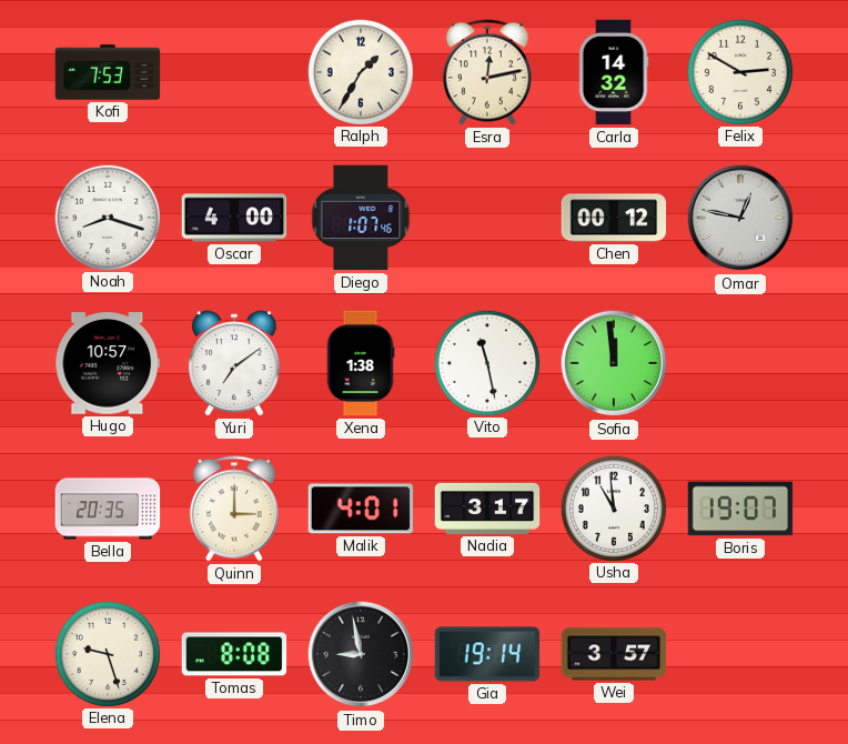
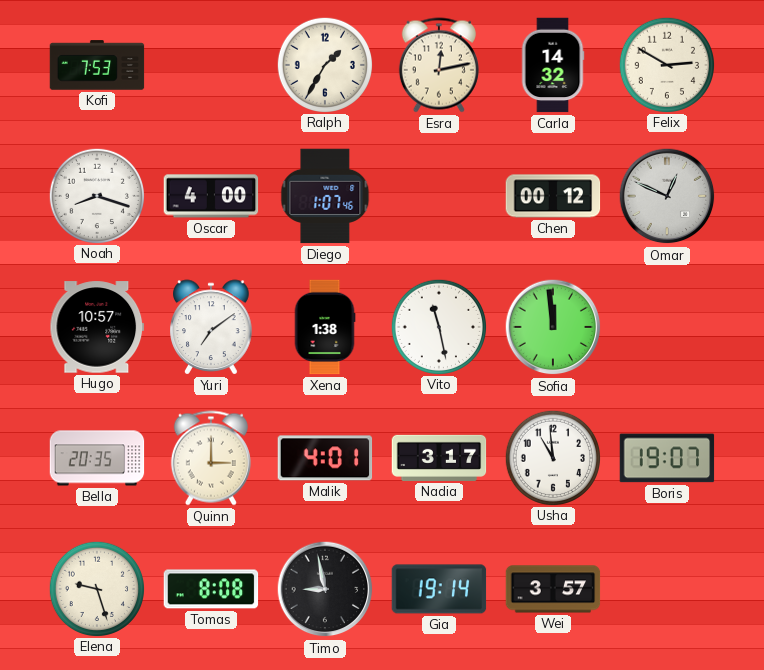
Omar: 12:47 -> 12:49 (667, 196)
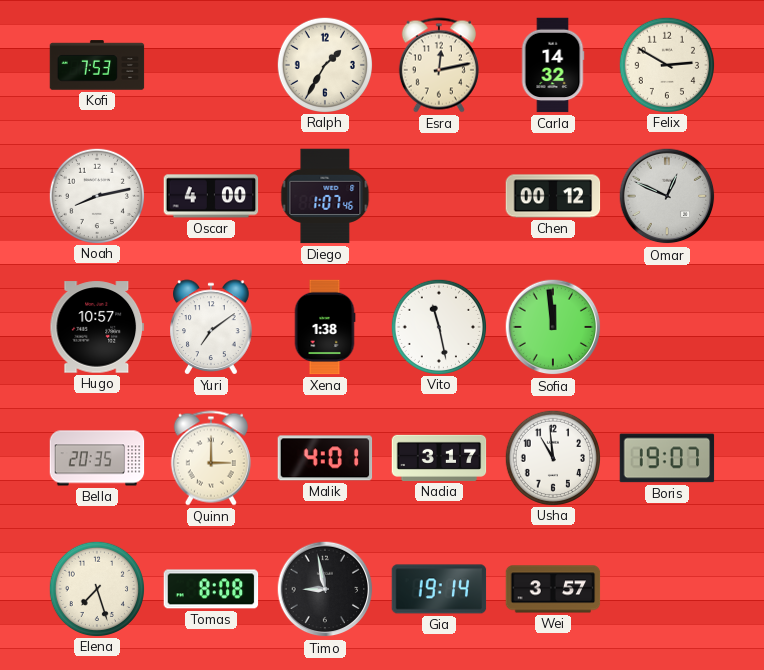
Noah: 8:18 -> 8:13 (96, 195)
Elena: 9:27 -> 7:27 (96, 588)
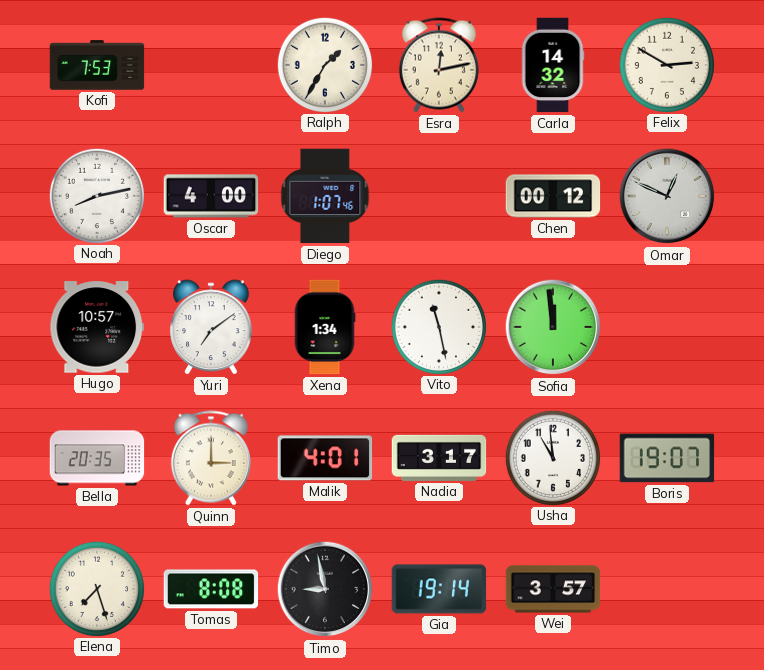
Xena: 1:38 -> 1:34 (325, 327)
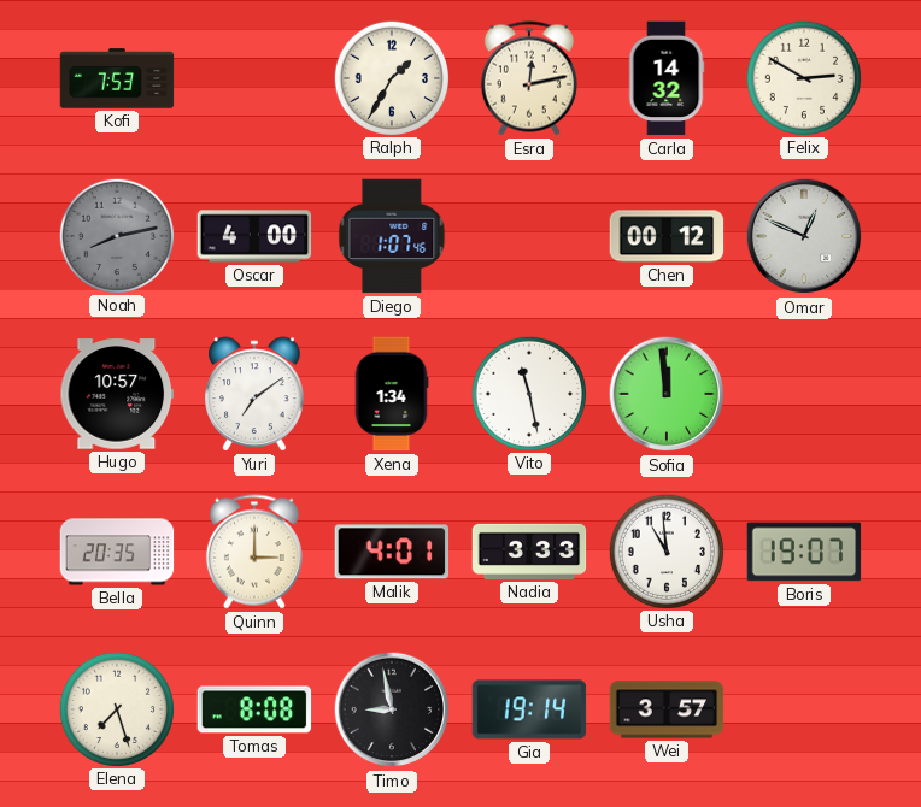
Noah dial: white -> grey (116, 235)
Nadia: 3:17 -> 3:33 (529, 552)
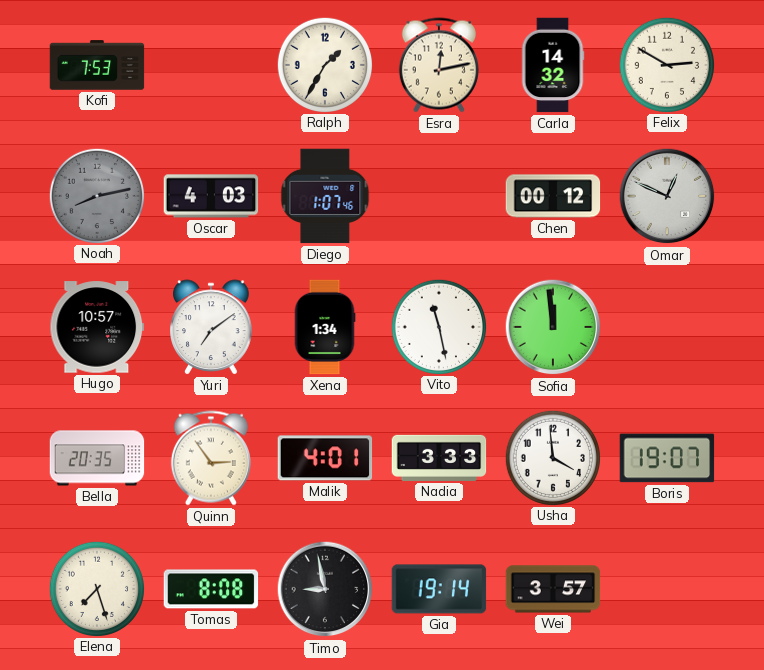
Oscar: 4:00 -> 4:03 (211, 196)
Quinn: 3:00 -> 2:54 (211, 458)
Usha: 10:59 -> 3:59 (552, 457)
